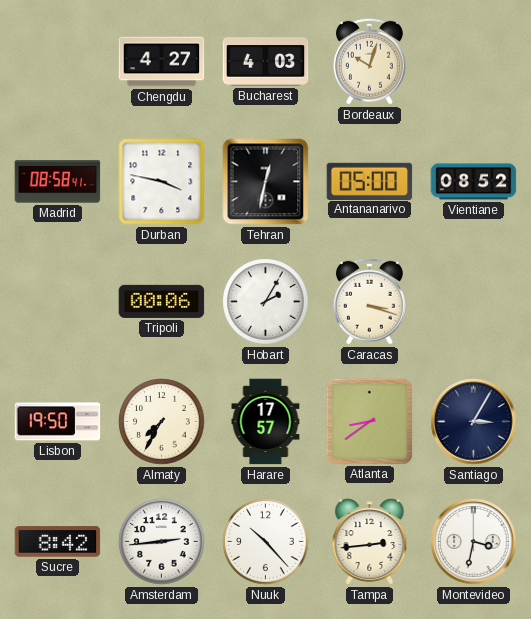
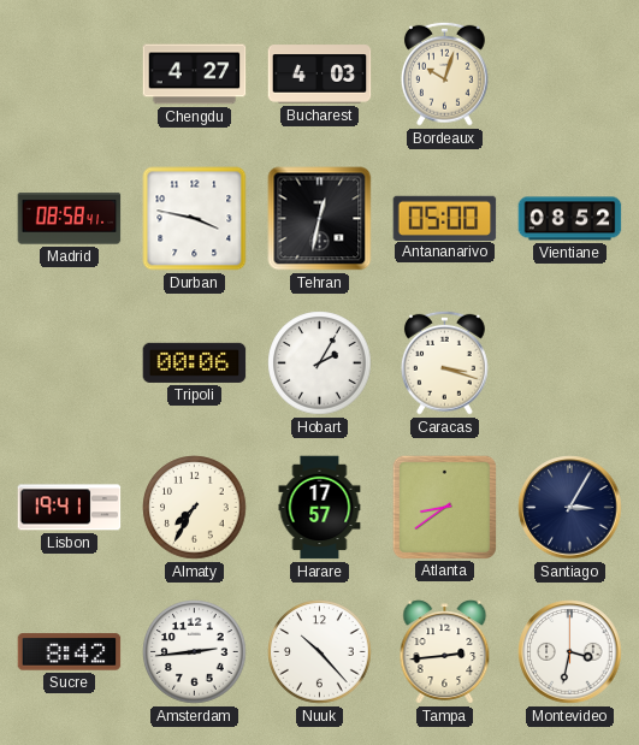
Lisbon: 19:50 -> 19:41 (70, 508)
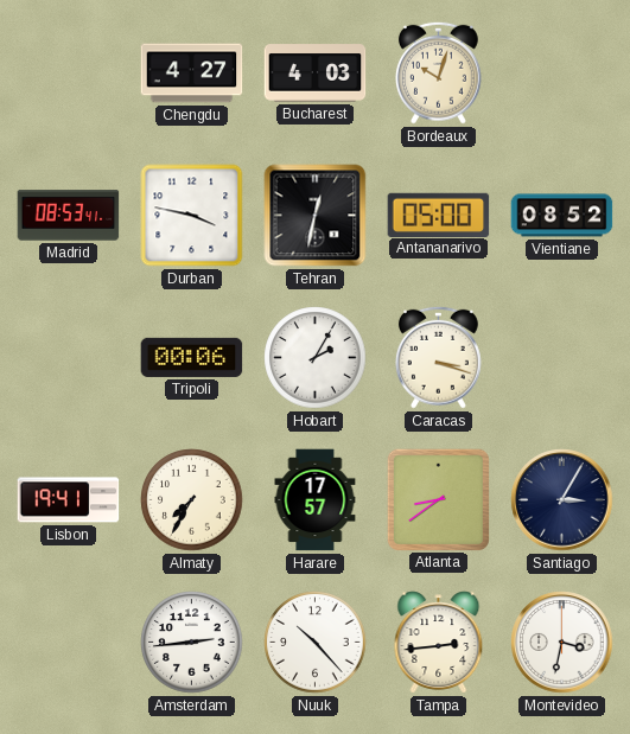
Madrid: 08:58 -> 08:53 (69, 216)
Sucre: 8:42 -> none (70, 652)
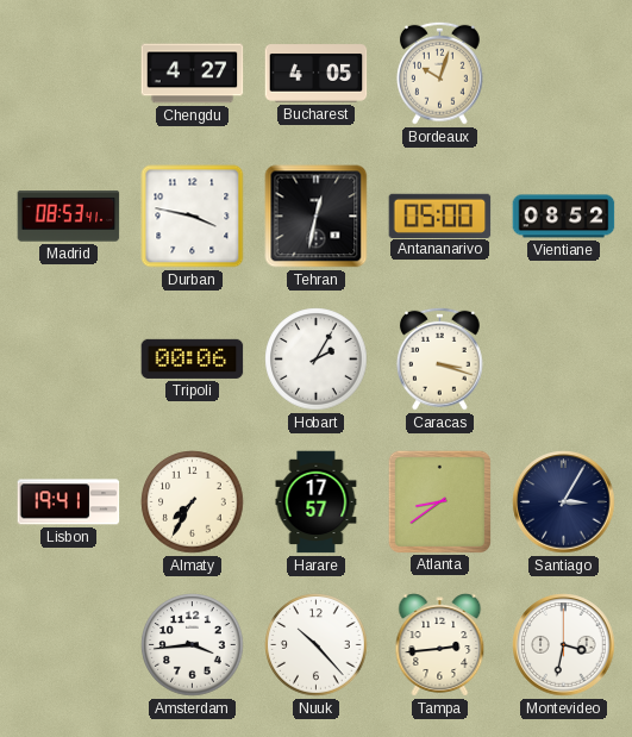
Bucharest: 4:03 -> 4:05 (317, 74)
Amsterdam: 2:44 -> 3:44 (193, 645)
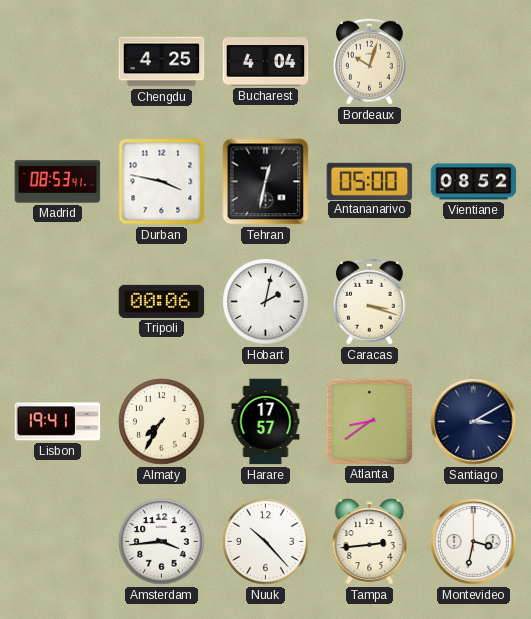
Chengdu: 4:27 -> 4:25 (162, 62)
Bucharest: 4:05 -> 4:04 (266, 62)
Hobart: 2:05 -> 2:02 (266, 302)
Santiago: 3:05 -> 3:10 (474, 422)
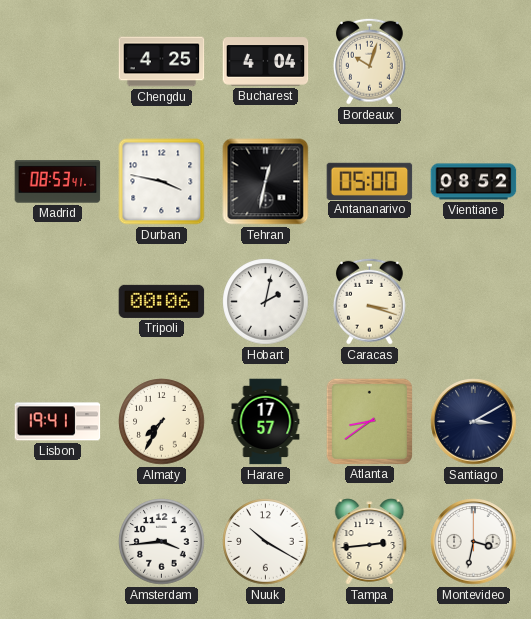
Nuuk: 10:23 -> 10:20 (266, 542)
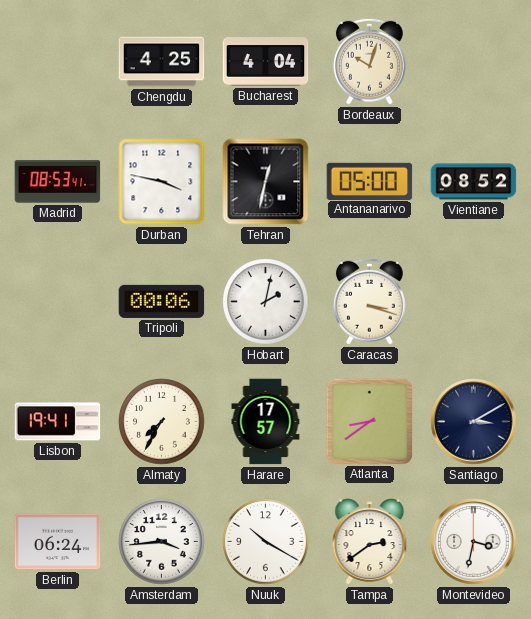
Berlin: none -> 06:24 (58, 542)
Tampa: 2:44 -> 2:39 (370, 542)
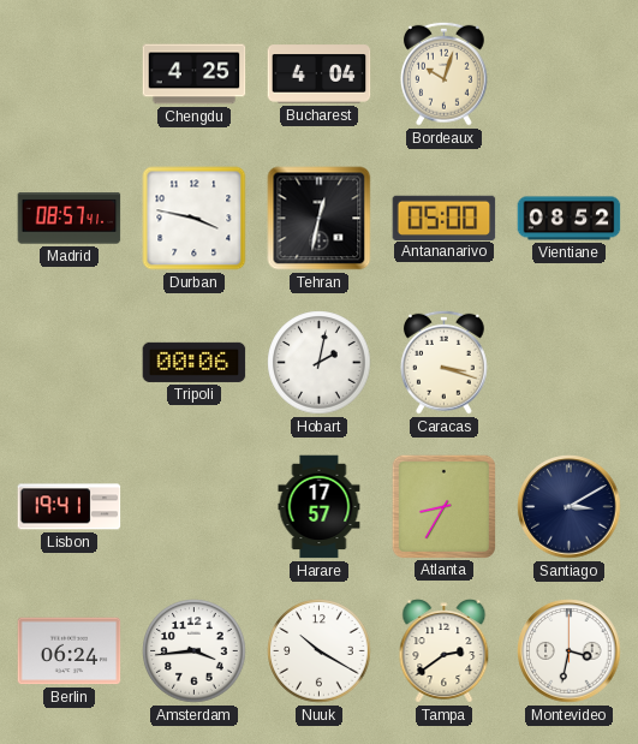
Madrid: 08:53 -> 08:57 (70, 219)
Almaty: 7:35 -> none (162, 422)
Atlanta: 8:39 -> 8:35 (443, 506)
